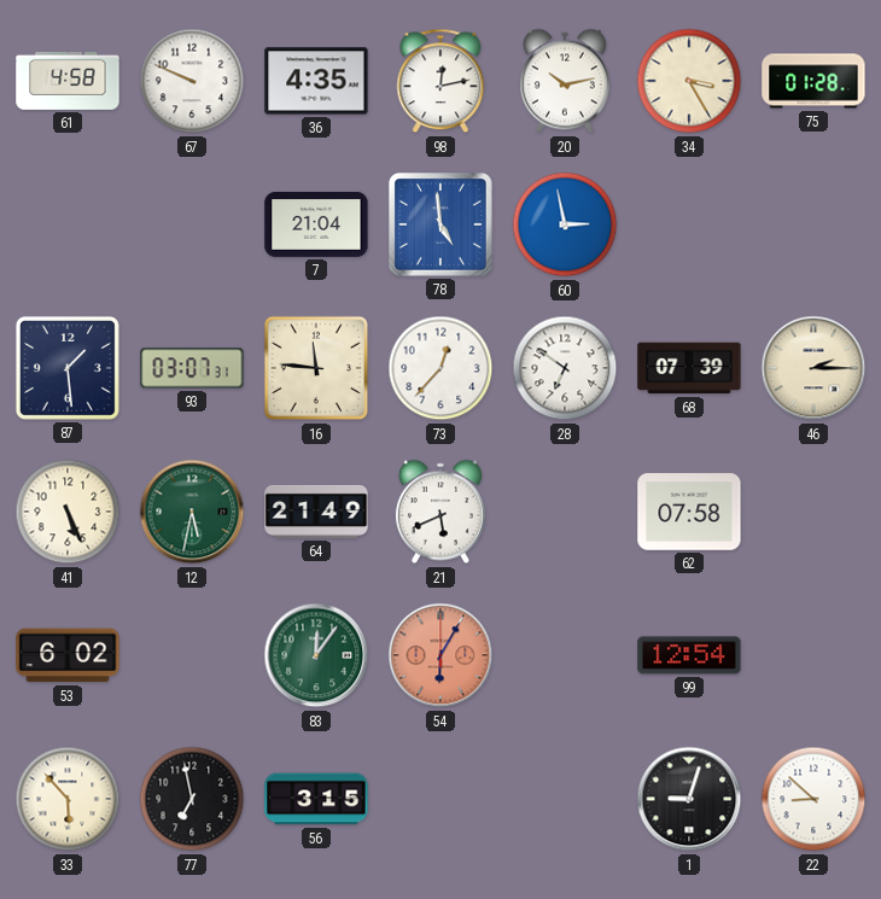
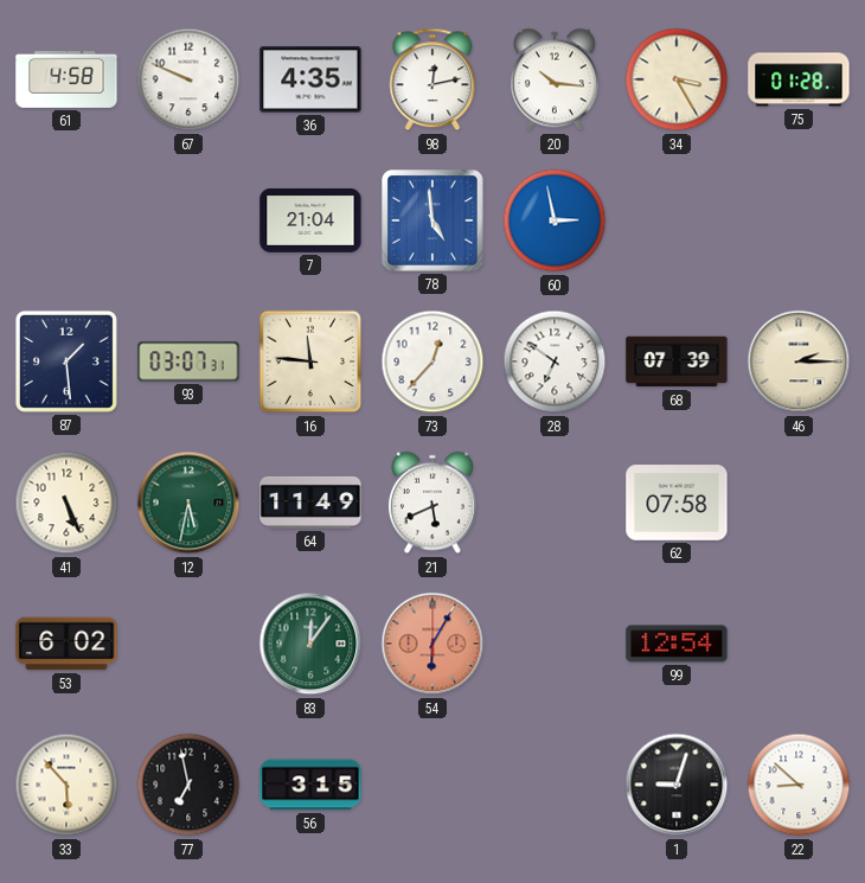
20: 10:13 -> 10:16 (555, 79)
64: 21:49 -> 11:49 (310, 503)
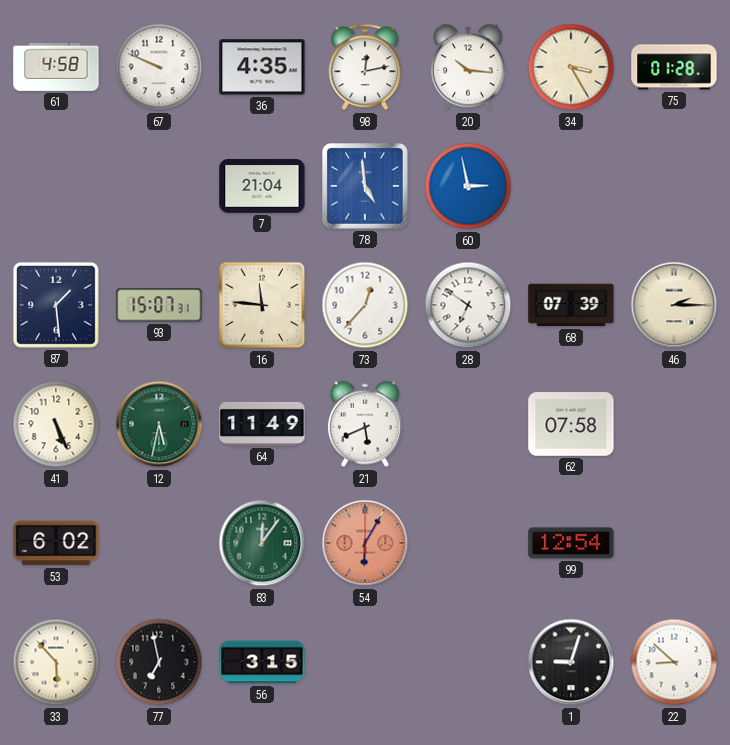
93: 03:07 -> 15:07 (159, 305)
